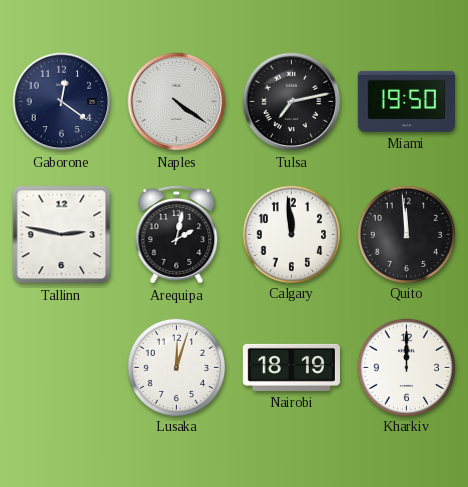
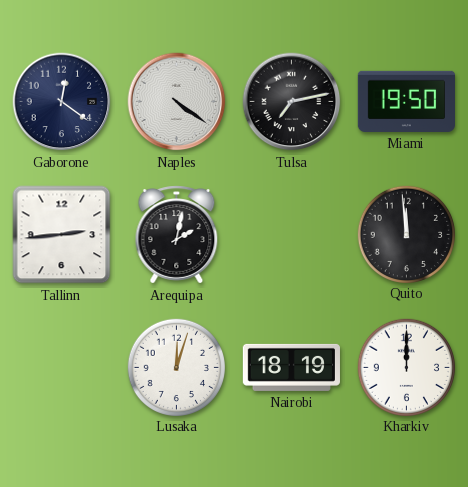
Tallinn: 2:47 -> 2:44 (62, 235)
Calgary: 11:59 -> none (291, 234)
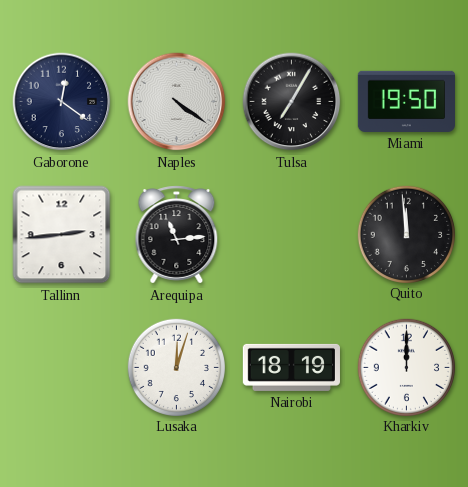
Tulsa: 7:13 -> 7:05 (292, 102)
Arequipa: 2:02 -> 11:14 (177, 235)
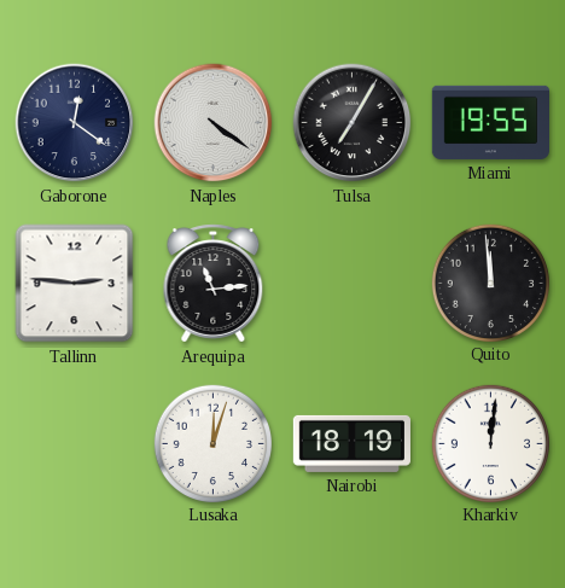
Miami: 19:50 -> 19:55 (490, 122)
Tallinn: 2:44 -> 2:46 (75, 284)
Kharkiv: 12:00 -> 12:01 (490, 443)
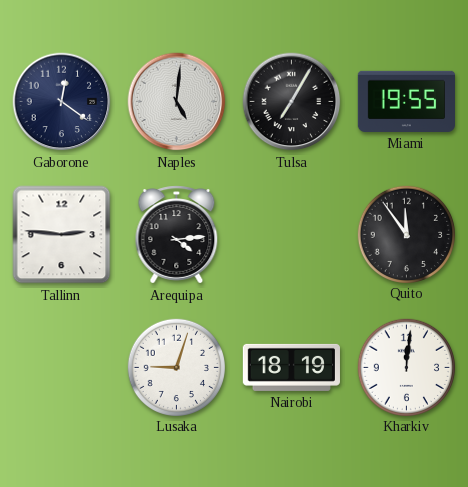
Naples: 4:21 -> 5:01 (177, 102)
Arequipa: 11:14 -> 4:14 (177, 235)
Quito: 11:59 -> 11:54 (406, 234)
Lusaka: 12:03 -> 9:03 (176, 367)
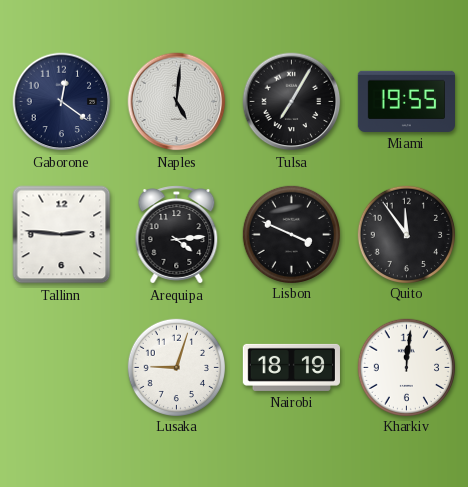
Lisbon: none -> 3:49 (291, 234)
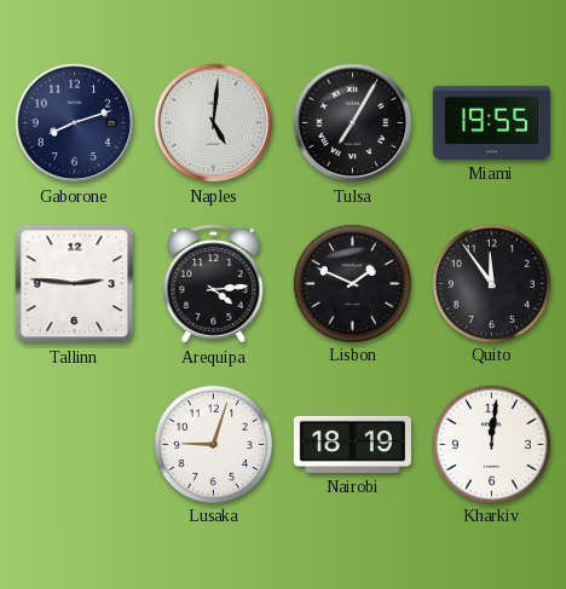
Gaborone: 12:21 -> 8:12 (75, 123)
Lisbon: 3:49 -> 1:49 (352, 283)
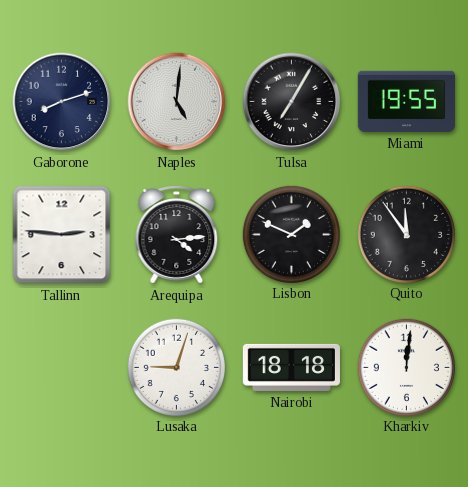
Nairobi: 18:19 -> 18:18 (291, 367)
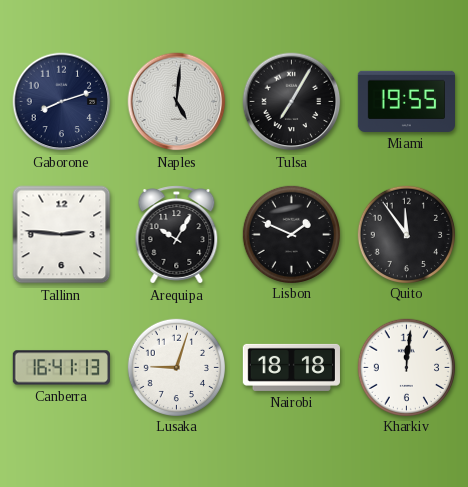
Arequipa: 4:14 -> 10:05 (177, 235)
Canberra: none -> 16:41 (61, 368)
